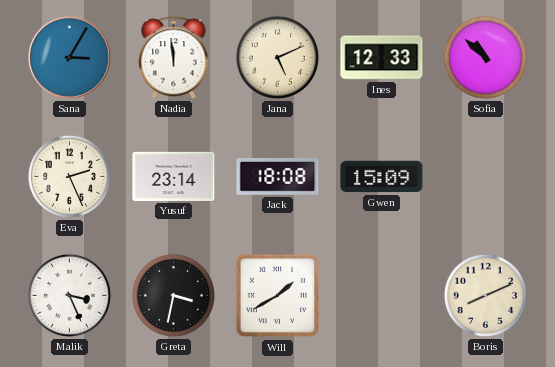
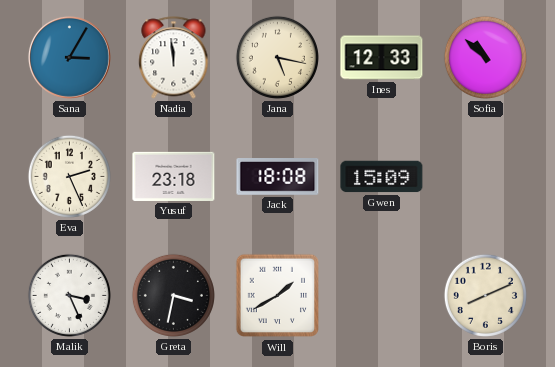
Jana: 5:11 -> 5:17 (277, 57)
Yusuf: 23:14 -> 23:18 (174, 176)
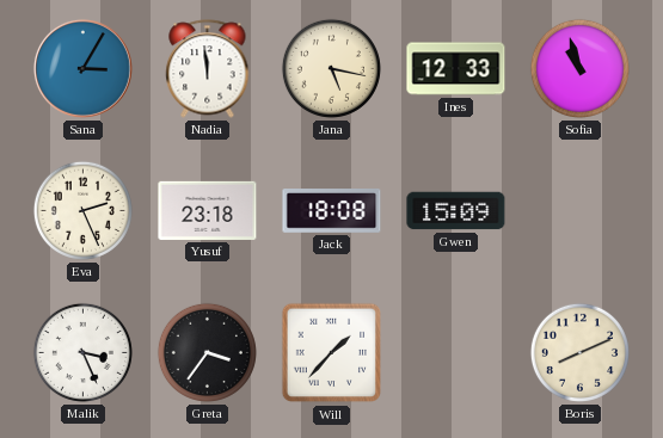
Sofia: 10:52 -> 10:57 (579, 68)
Greta: 3:32 -> 3:36 (207, 352)
Will: 1:40 -> 1:37 (332, 353)
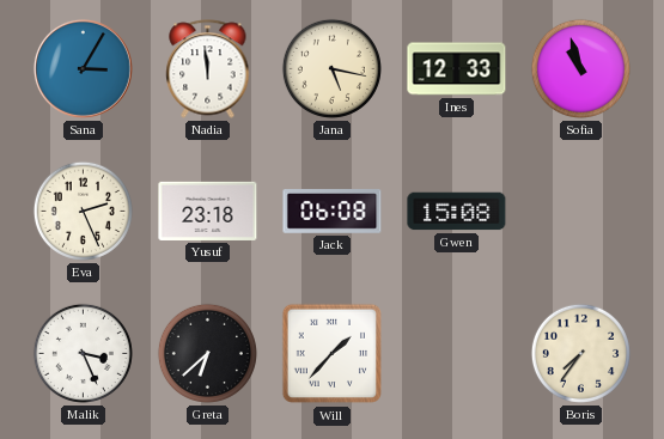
Jack: 18:08 -> 06:08 (333, 212)
Gwen: 15:09 -> 15:08 (457, 212)
Greta: 3:36 -> 6:38 (207, 353)
Boris: 8:11 -> 7:36 (580, 353)
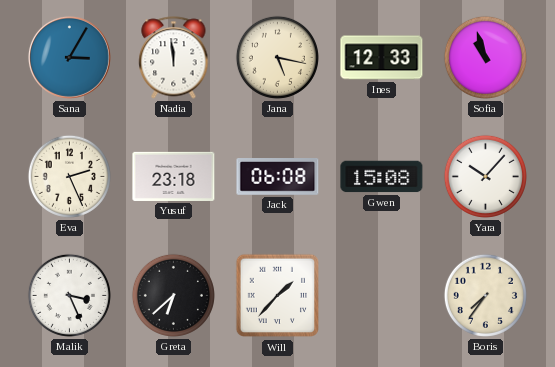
Yara: none -> 10:07 (485, 176)
